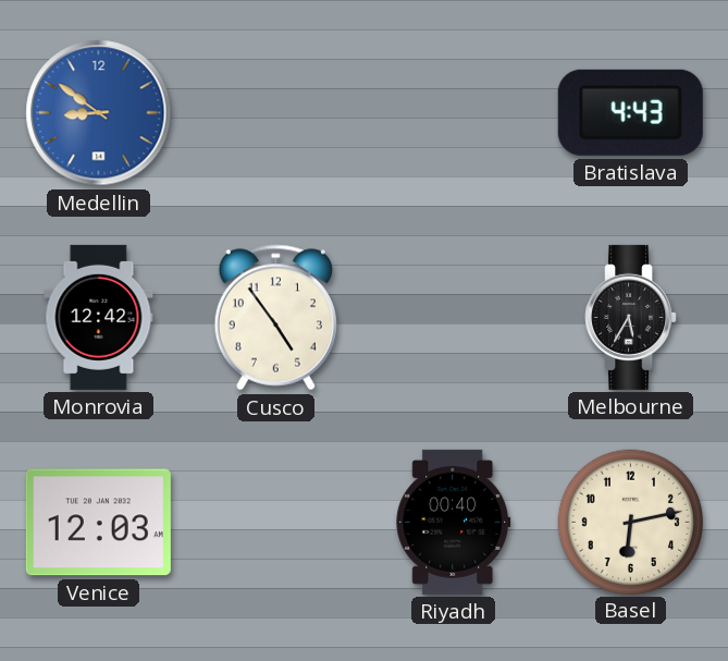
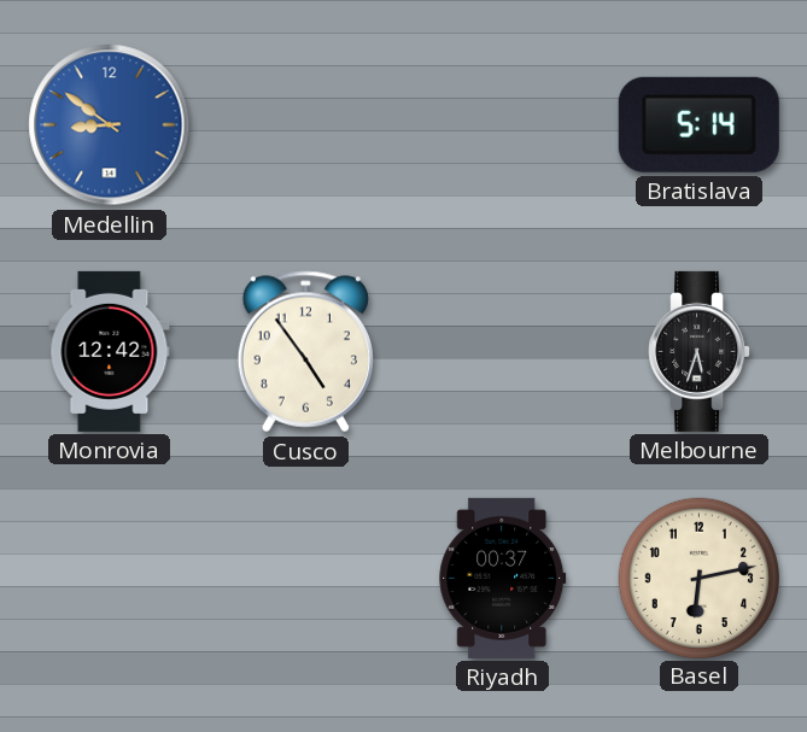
Bratislava: 4:43 -> 5:14 (698, 124)
Melbourne: 5:35 -> 5:33 (700, 351)
Venice: 12:03 -> none (98, 523)
Riyadh: 00:40 -> 00:37 (503, 578)
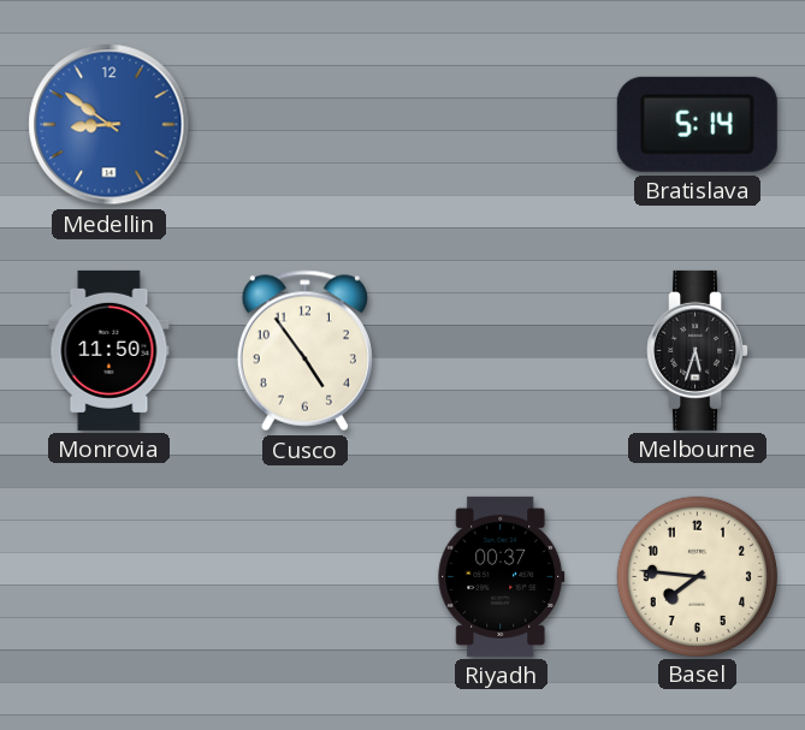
Monrovia: 12:42 -> 11:50 (109, 350)
Basel: 6:13 -> 7:46 (697, 576)
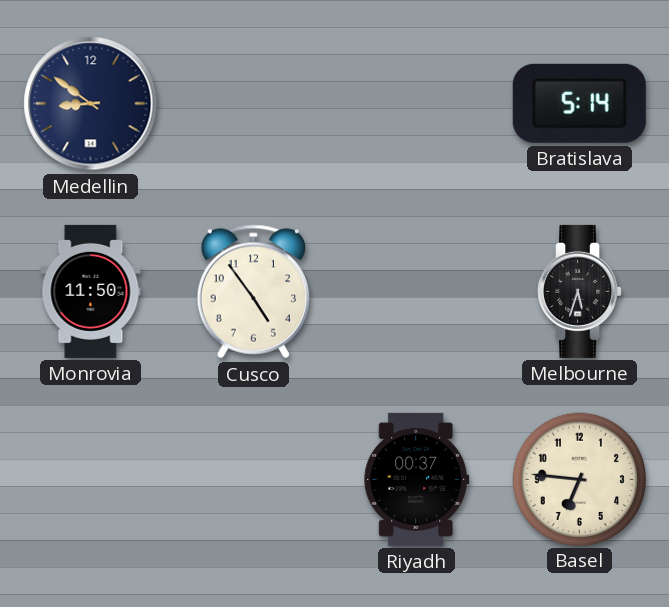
Medellin dial: blue -> navy (91, 104)
Basel: 7:46 -> 6:46 (579, 479)
